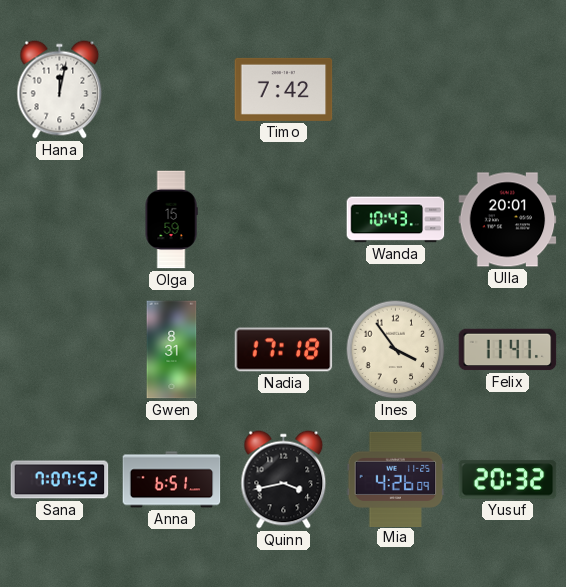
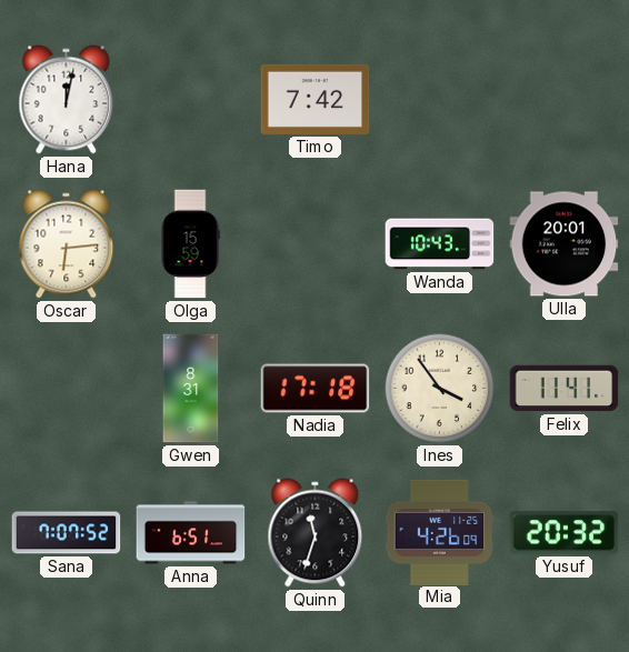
Oscar: none -> 6:14 (67, 244)
Quinn: 3:43 -> 11:33 (316, 533)
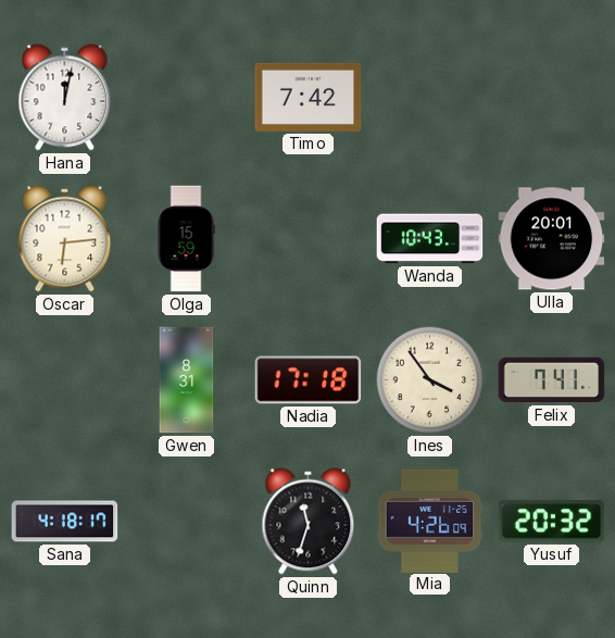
Felix: 11:41 -> 7:41 (552, 380)
Sana: 7:07 -> 4:18 (65, 522)
Anna: 6:51 -> none (191, 533)
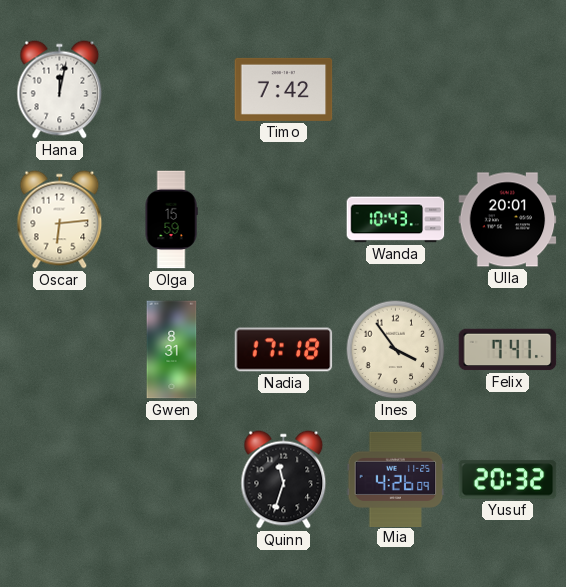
Sana: 4:18 -> none (65, 522)
